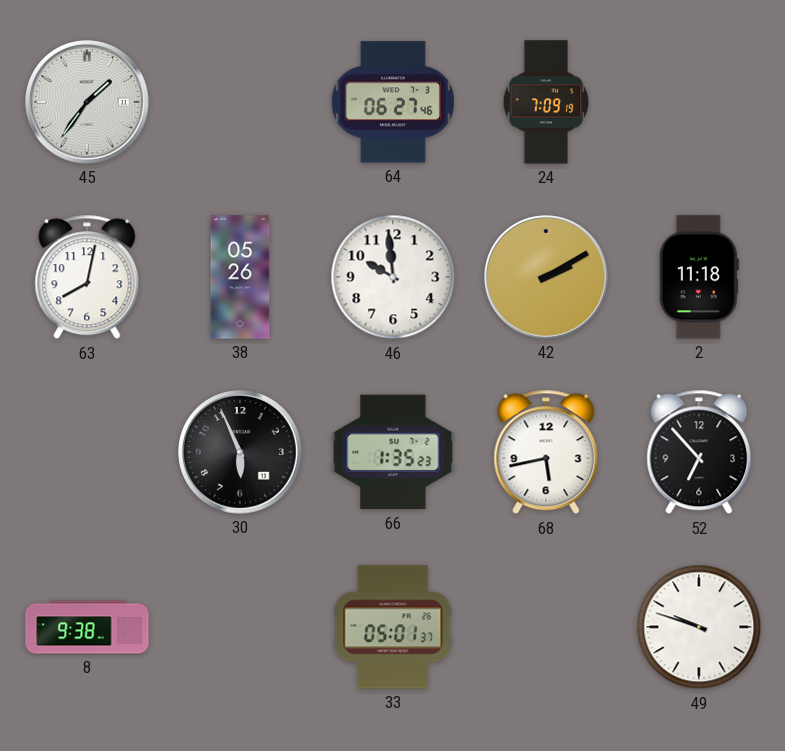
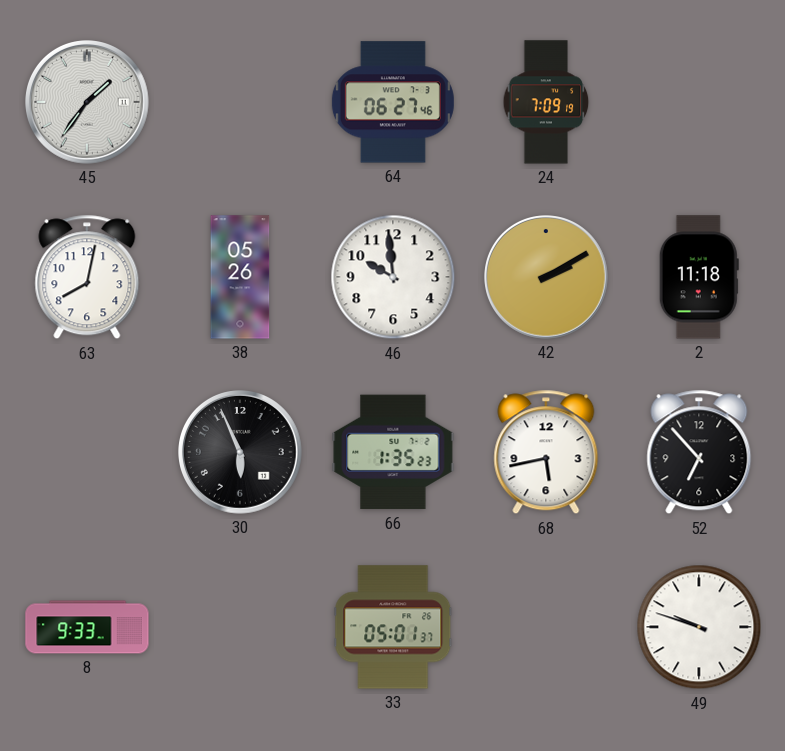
8: 9:38 -> 9:33 (87, 627)
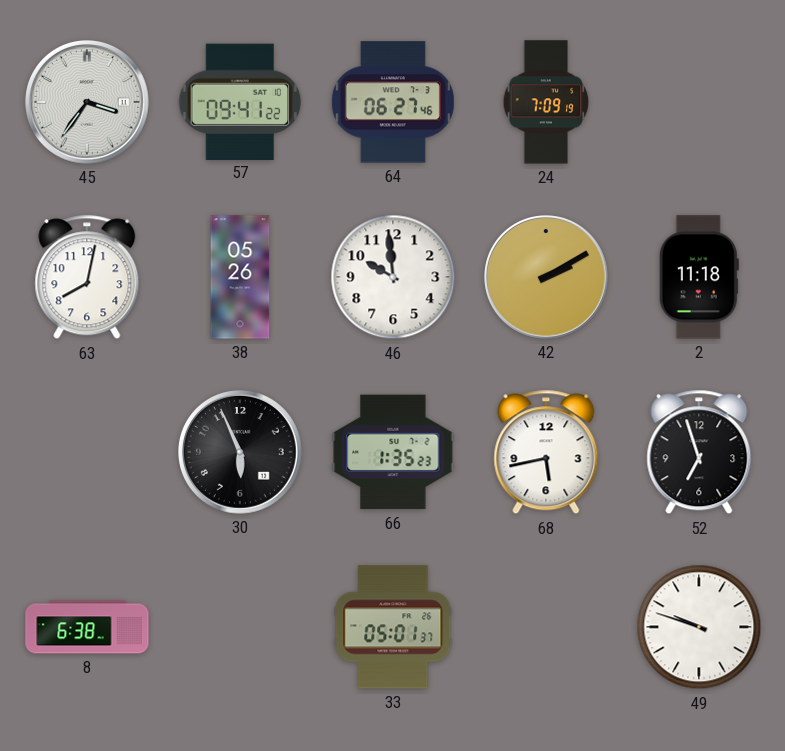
45: 1:36 -> 3:36 (88, 103)
57: none -> 09:41 (240, 101)
52: 6:53 -> 6:57 (699, 452)
8: 9:33 -> 6:38 (87, 627)
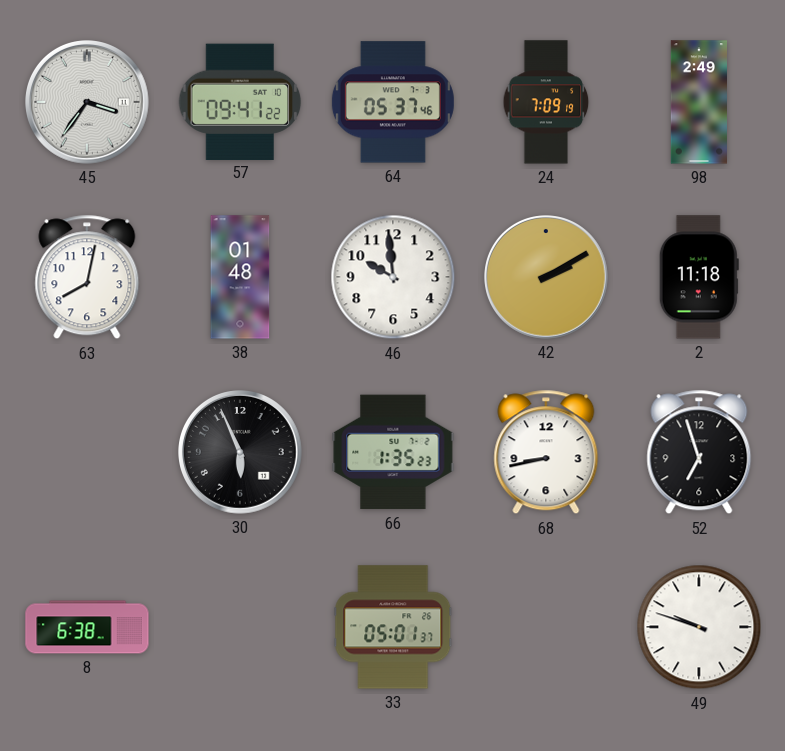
64: 06:27 -> 05:37 (393, 102)
98: none -> 2:49 (699, 102)
38: 05:26 -> 01:48 (240, 277)
68: 5:43 -> 8:43 (546, 452)
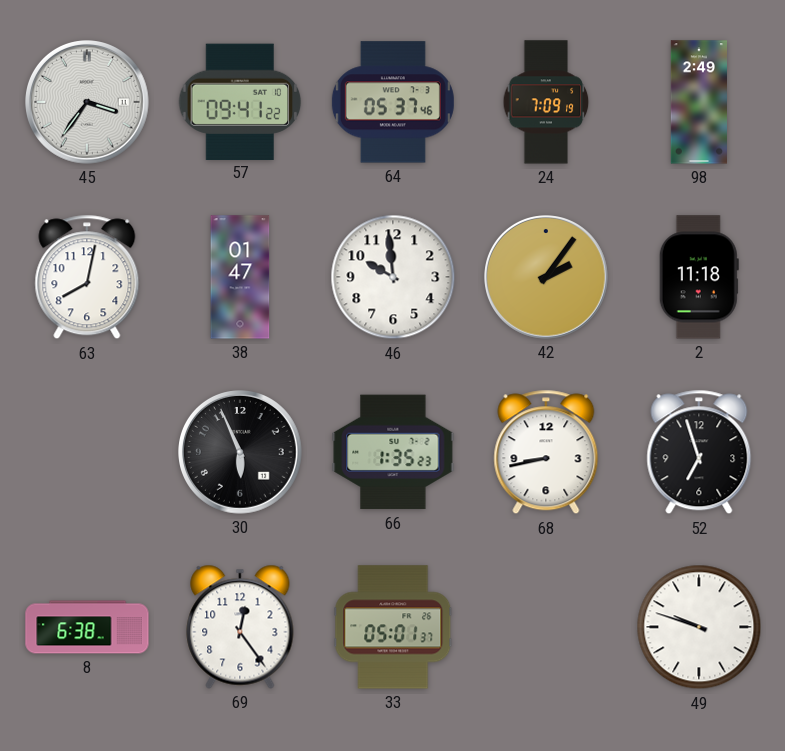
38: 01:48 -> 01:47 (240, 277)
42: 2:10 -> 2:06 (547, 278)
69: none -> 12:24 (240, 627)
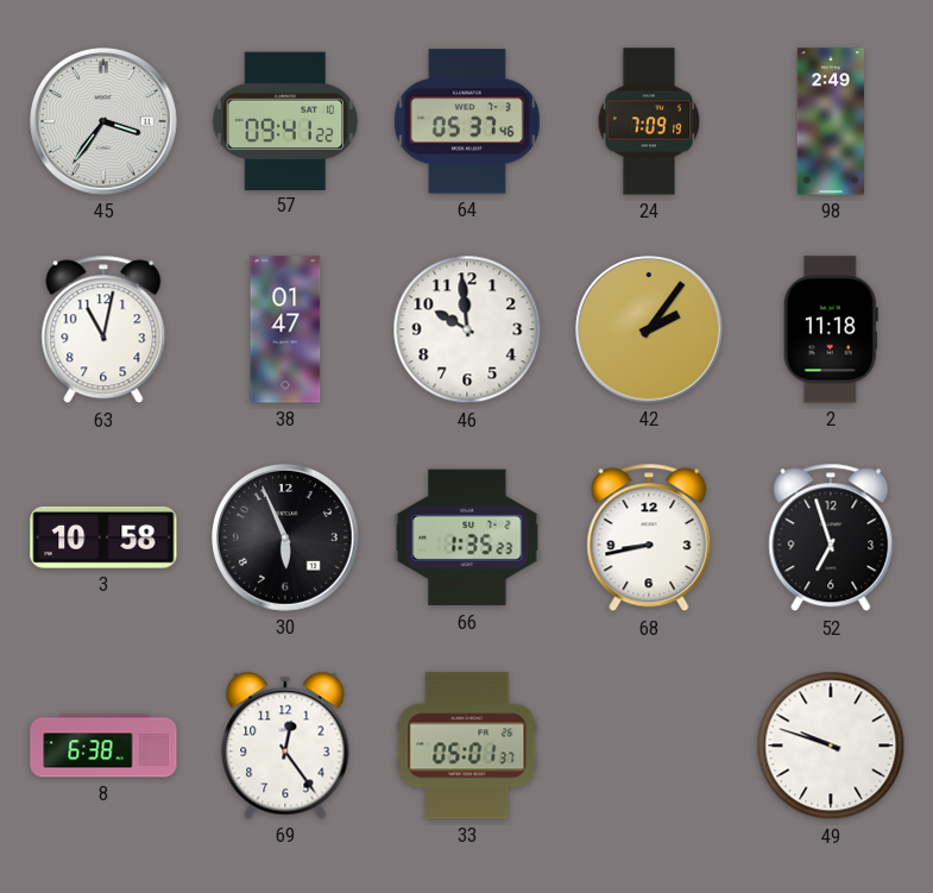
63: 8:02 -> 11:02 (103, 329)
3: none -> 10:58 (103, 537)
